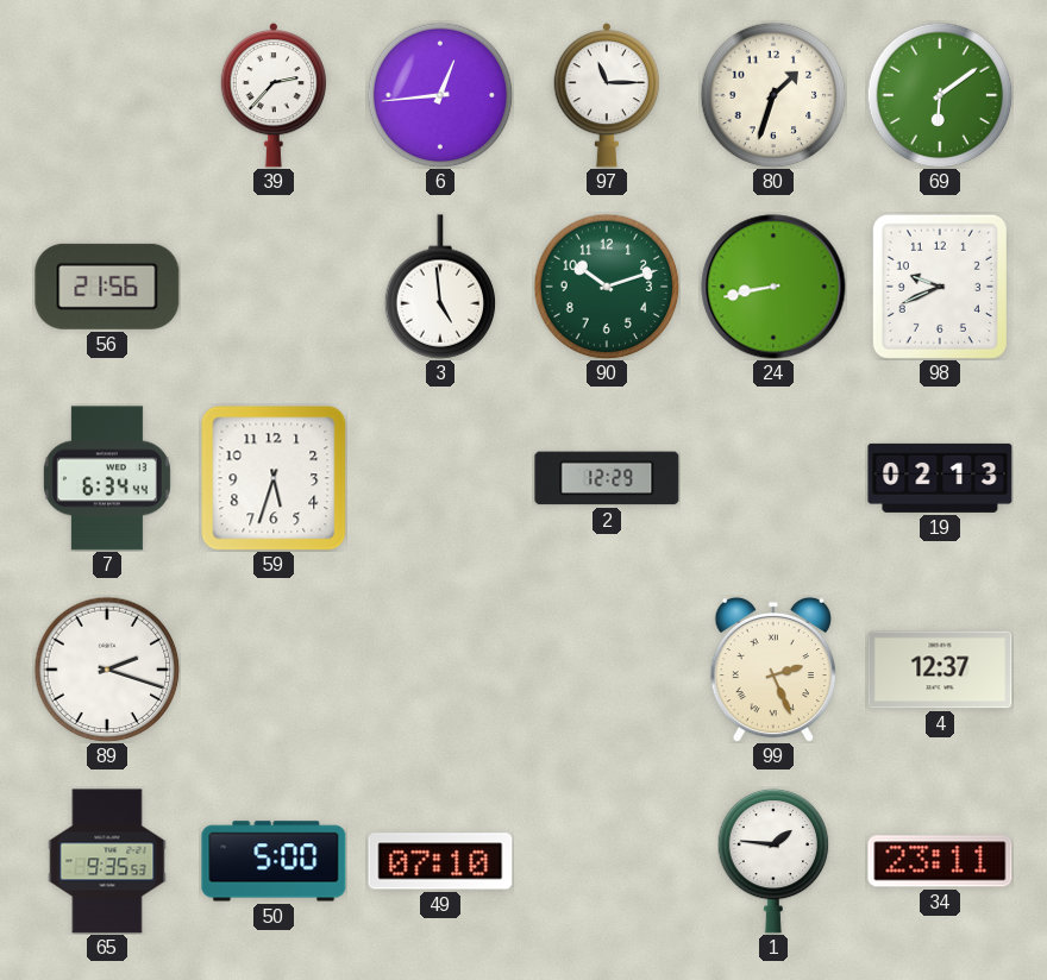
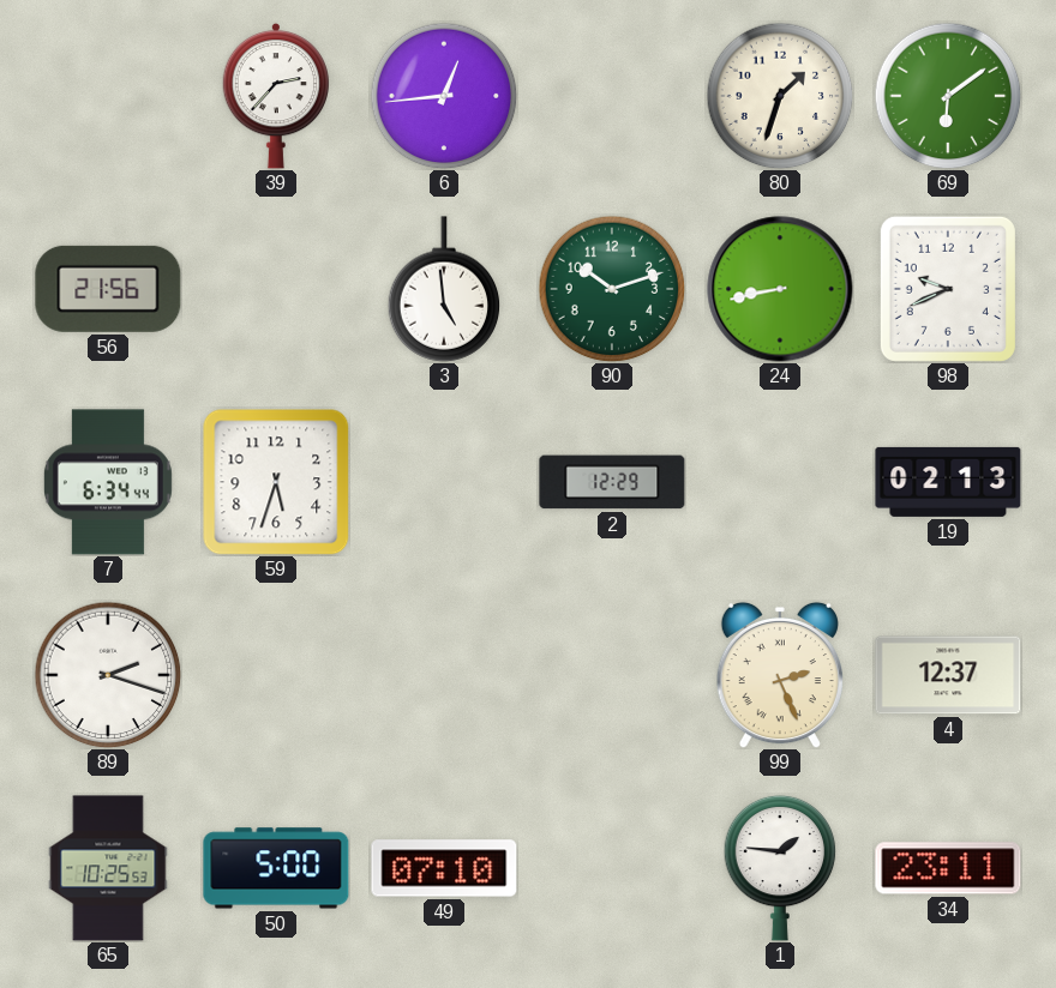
97: 11:15 -> none (607, 95)
65: 9:35 -> 10:25 (108, 868)
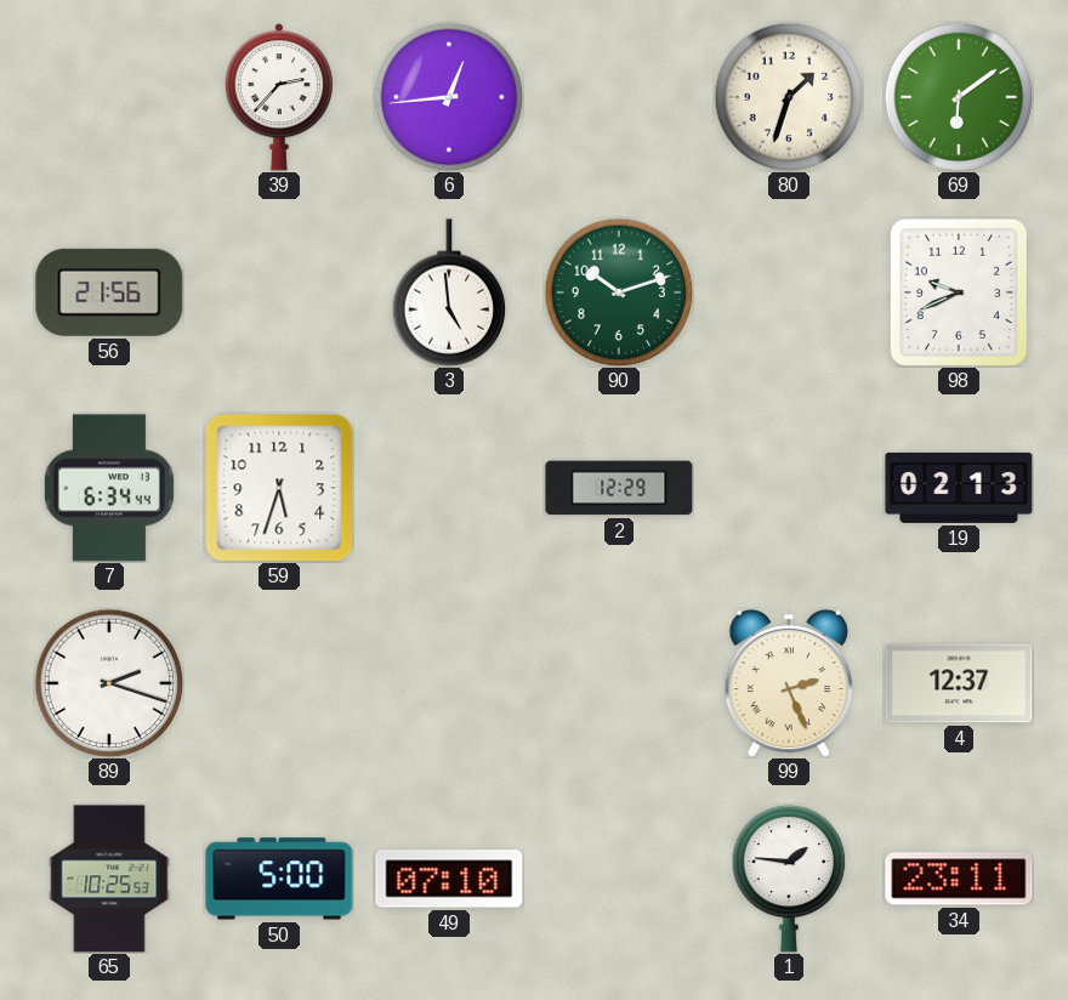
24: 8:43 -> none (780, 289)
